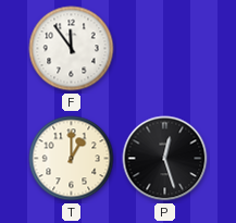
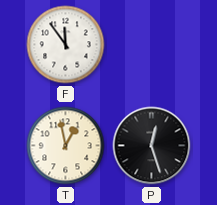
T: 1:00 -> 12:58 (66, 146)
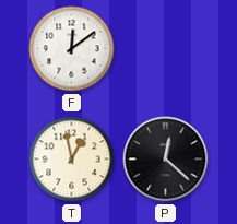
F: 11:54 -> 12:09 (72, 49)
P: 12:27 -> 12:22 (166, 160)
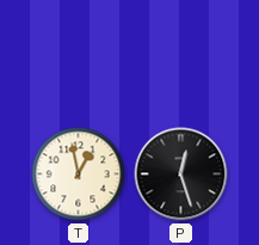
F: 12:09 -> none (72, 49)
P: 12:22 -> 12:27 (181, 174)
